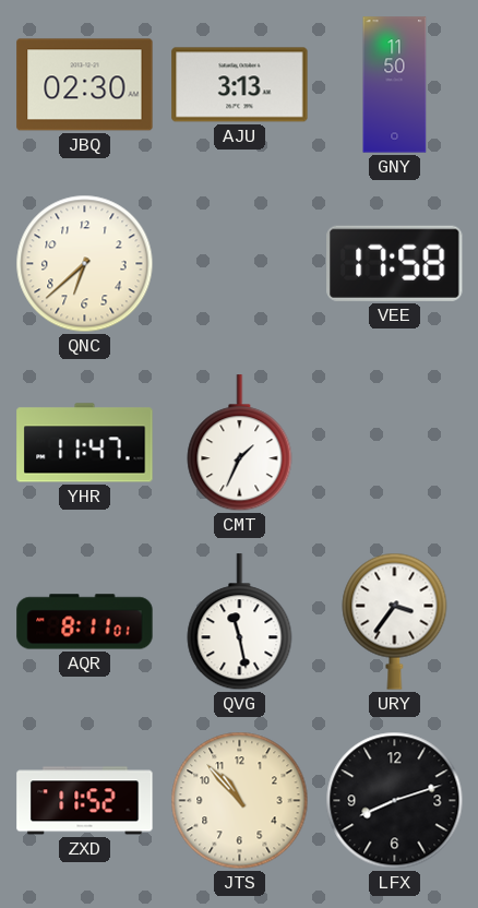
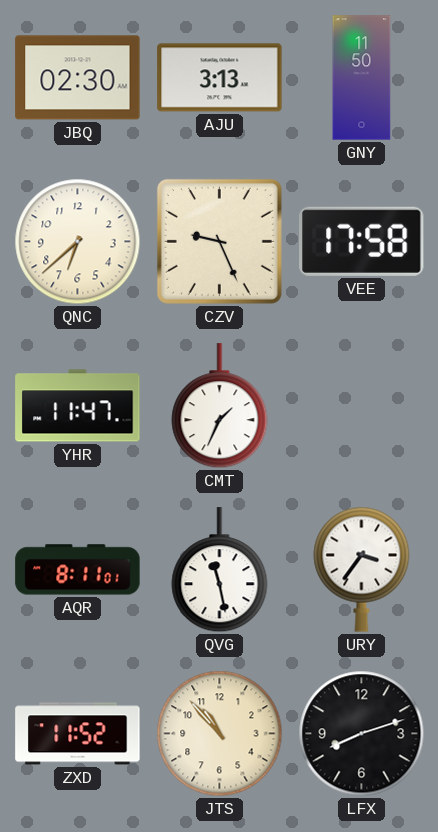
CZV: none -> 9:26 (219, 241)
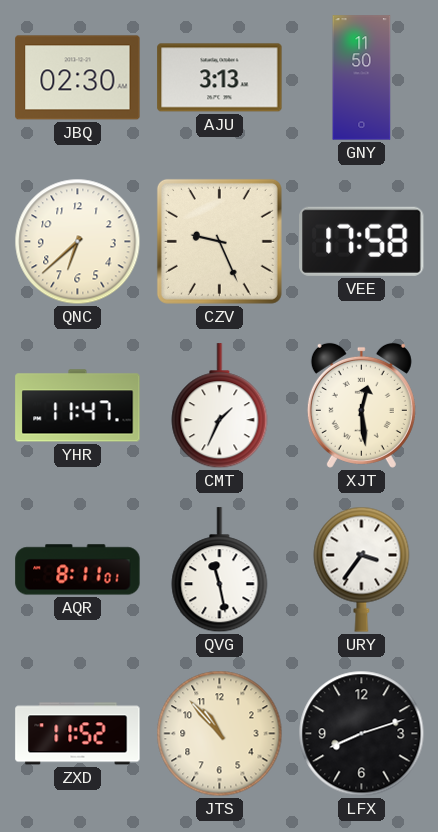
XJT: none -> 12:29 (361, 405)
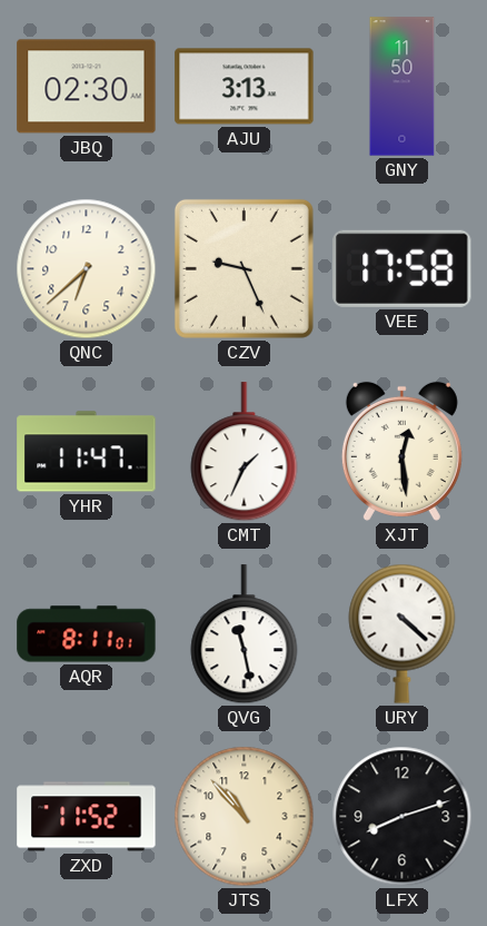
URY: 3:36 -> 4:22 (402, 633)
